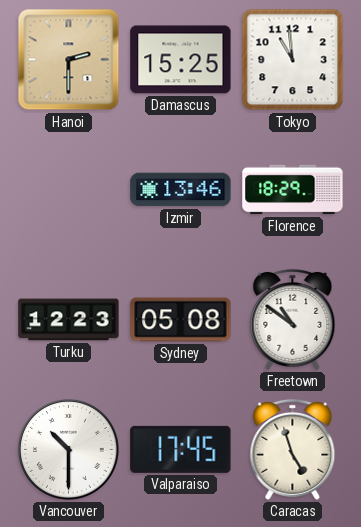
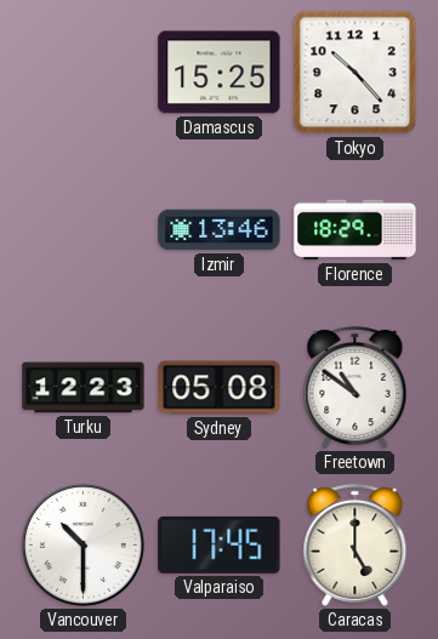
Hanoi: 2:30 -> none (69, 60)
Tokyo: 10:59 -> 10:23 (355, 73)
Caracas: 4:57 -> 5:00 (355, 544)
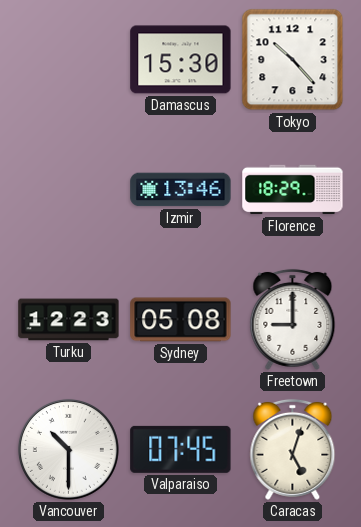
Damascus: 15:25 -> 15:30 (181, 60)
Freetown: 10:51 -> 9:00 (293, 319)
Valparaiso: 17:45 -> 07:45 (181, 449)
Caracas: 5:00 -> 5:03 (293, 449)
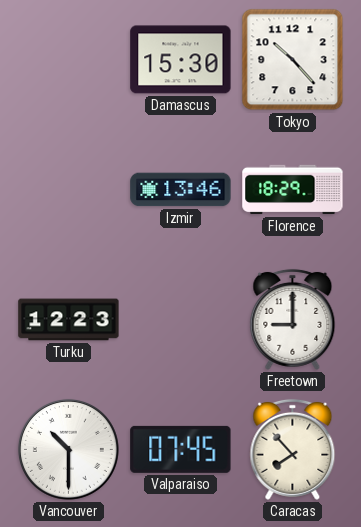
Sydney: 05:08 -> none (181, 320)
Caracas: 5:03 -> 7:53 (293, 449)
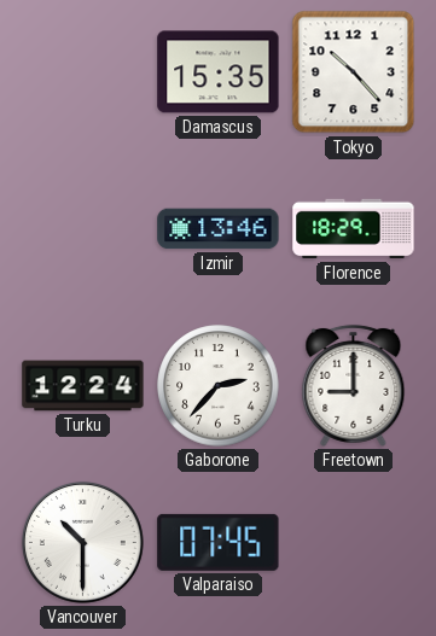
Damascus: 15:30 -> 15:35 (219, 72)
Turku: 12:23 -> 12:24 (83, 386)
Gaborone: none -> 2:37 (219, 386)
Caracas: 7:53 -> none (293, 449)
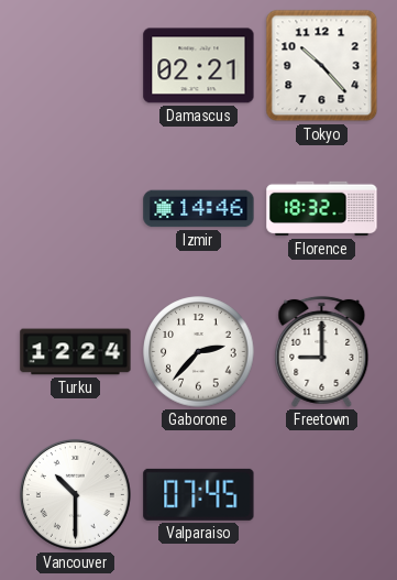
Damascus: 15:35 -> 02:21 (199, 66)
Izmir: 13:46 -> 14:46 (199, 209)
Florence: 18:29 -> 18:32 (322, 209)
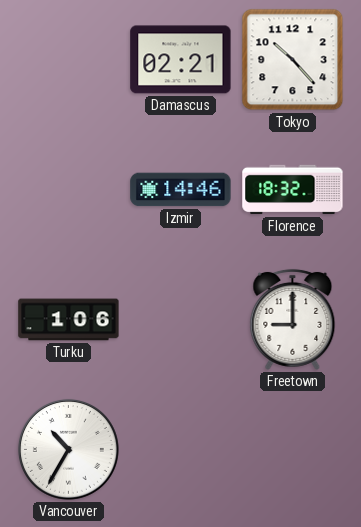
Turku: 12:24 -> 1:06 (69, 320)
Gaborone: 2:37 -> none (199, 352)
Vancouver: 10:30 -> 10:35 (68, 449)
Valparaiso: 07:45 -> none (199, 494)
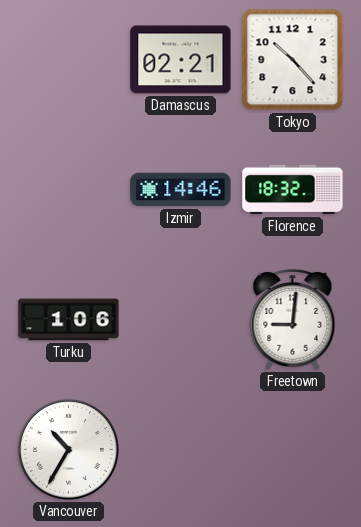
Freetown: 9:00 -> 9:01 (293, 319)
